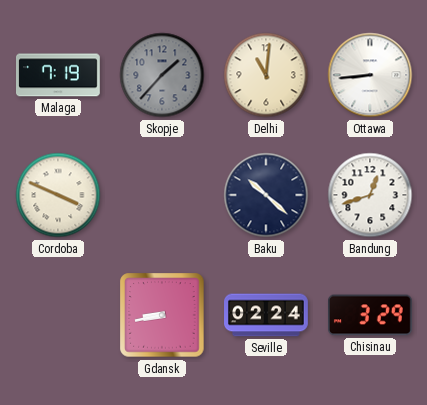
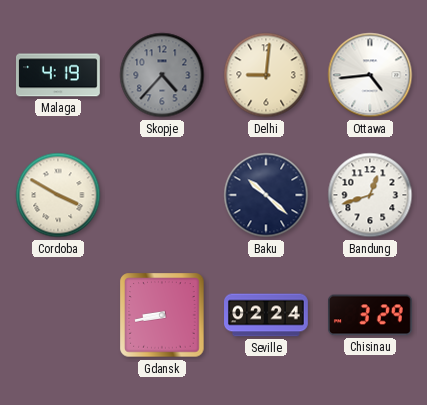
Malaga: 7:19 -> 4:19 (59, 75)
Skopje: 1:37 -> 4:37 (162, 75)
Delhi: 11:01 -> 9:01 (266, 75)
Ottawa: 8:44 -> 4:44 (370, 75)
Cordoba: 3:49 -> 3:50 (58, 195)
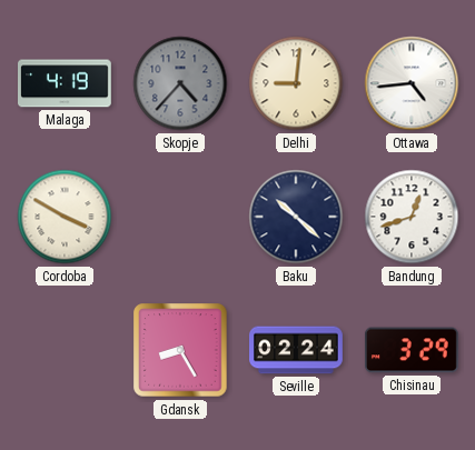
Gdansk: 8:43 -> 8:25 (180, 350)
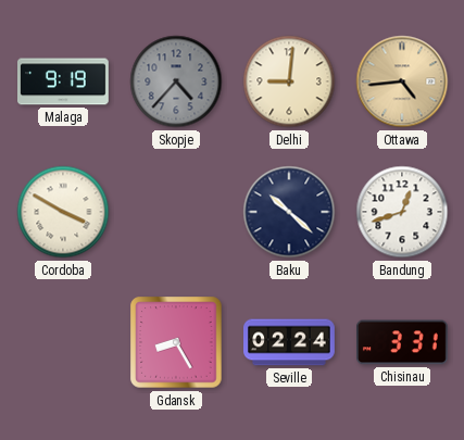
Malaga: 4:19 -> 9:19 (64, 81)
Ottawa dial: white -> champagne (402, 81)
Chisinau: 3:29 -> 3:31 (403, 342)
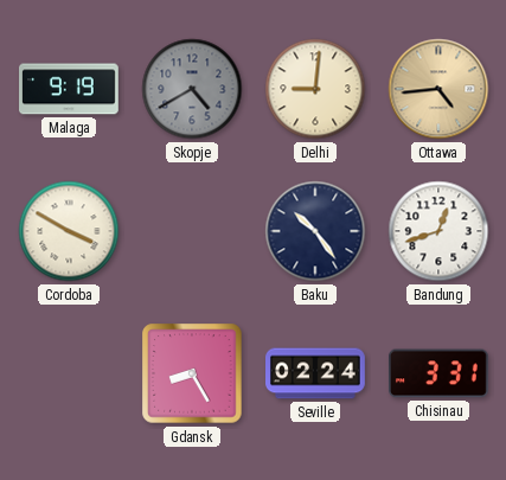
Skopje: 4:37 -> 4:40 (192, 89)
Baku: 10:22 -> 10:24 (315, 231)
